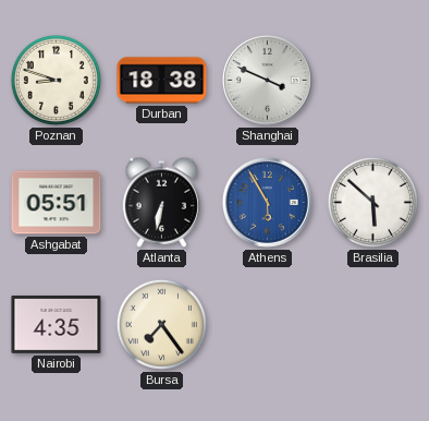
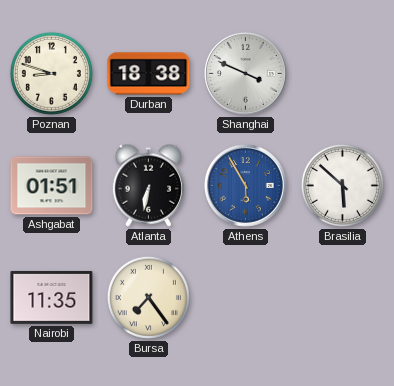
Ashgabat: 05:51 -> 01:51 (52, 186)
Nairobi: 4:35 -> 11:35 (52, 298)
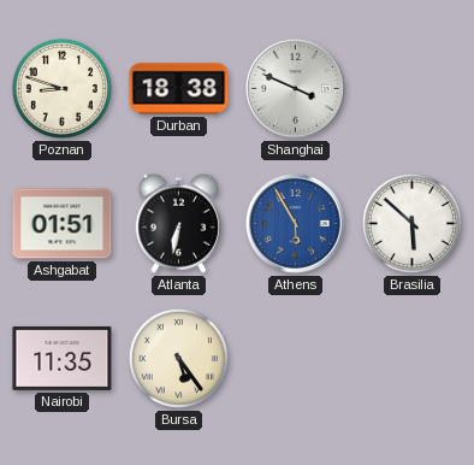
Bursa: 7:24 -> 5:24 (178, 358)
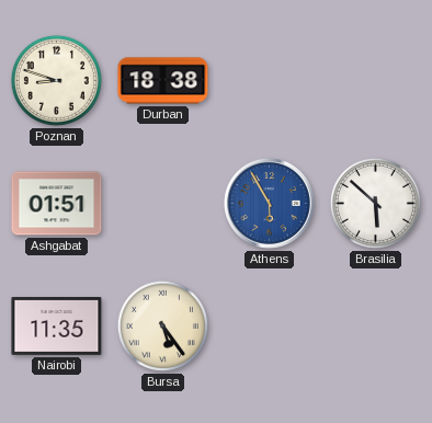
Shanghai: 3:49 -> none (295, 88)
Atlanta: 6:32 -> none (178, 223)
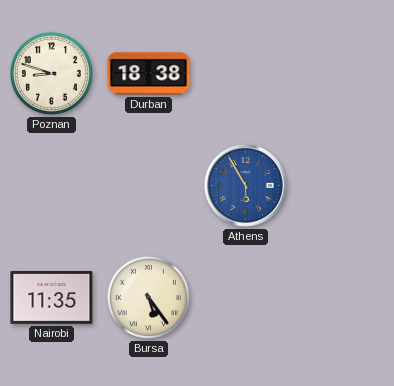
Ashgabat: 01:51 -> none (57, 204)
Brasilia: 5:52 -> none (375, 203)
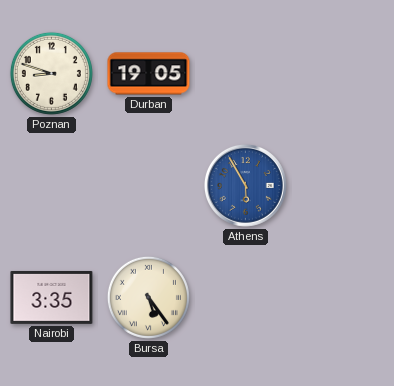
Durban: 18:38 -> 19:05 (149, 74)
Nairobi: 11:35 -> 3:35 (52, 298)
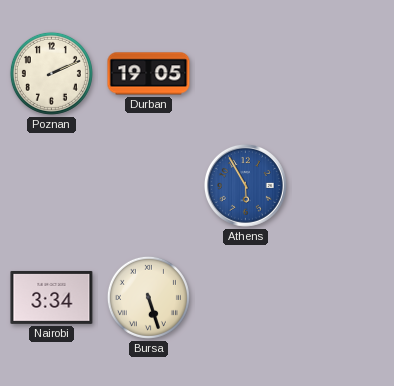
Poznan: 8:48 -> 2:11 (51, 73)
Nairobi: 3:35 -> 3:34 (52, 298)
Bursa: 5:24 -> 5:27 (148, 297)
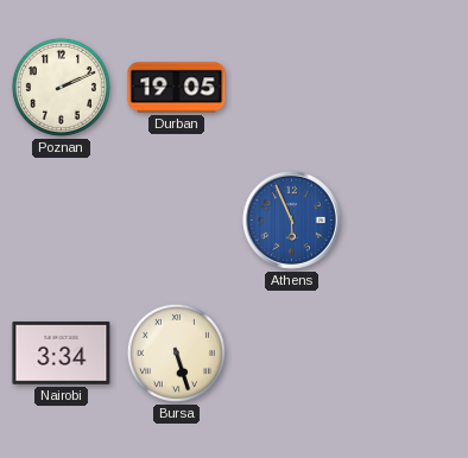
Athens: 5:55 -> 5:56 (291, 220)
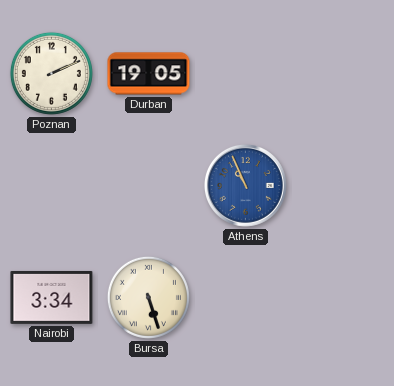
Athens: 5:56 -> 10:56 (245, 185)
